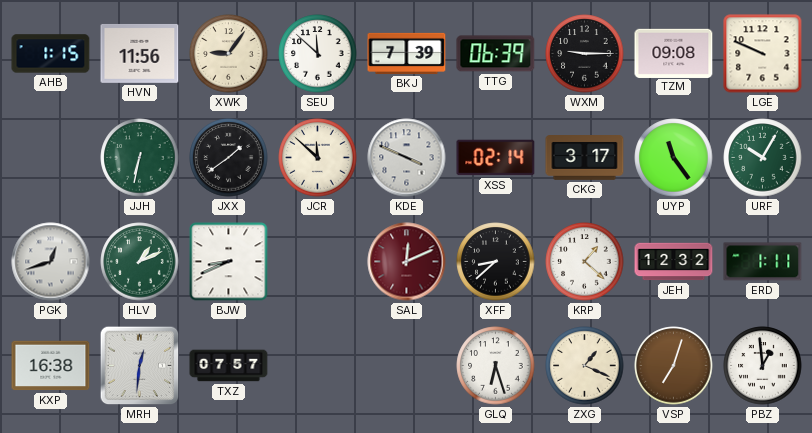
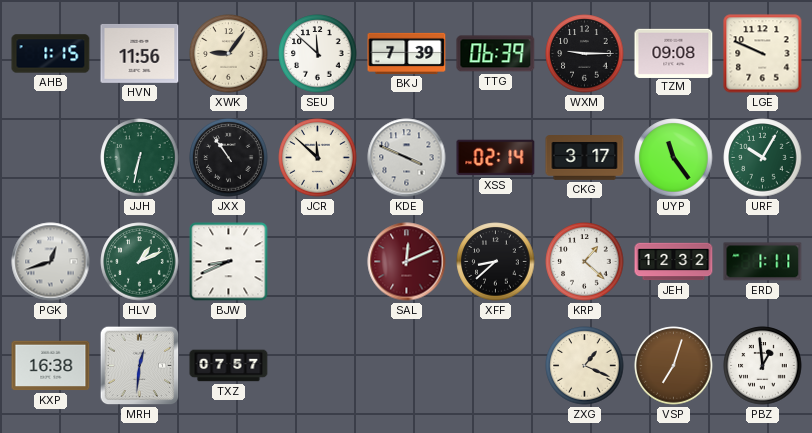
JXX: 1:39 -> 10:54 (229, 158)
GLQ: 6:27 -> none (496, 366)
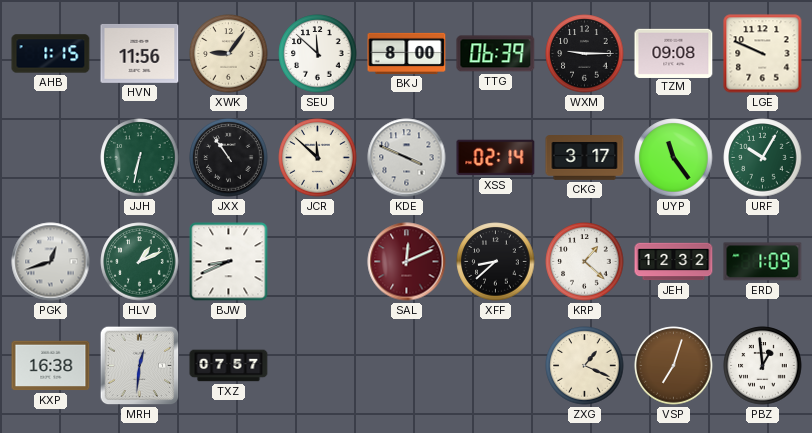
BKJ: 7:39 -> 8:00 (407, 53)
ERD: 1:11 -> 1:09 (763, 262)
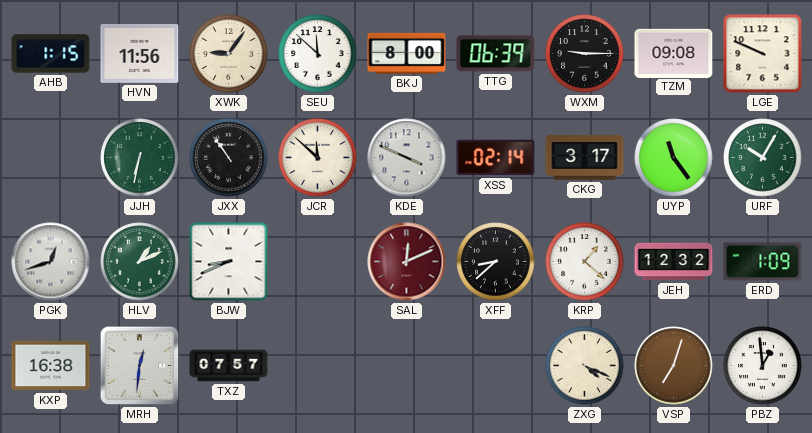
ZXG: 1:19 -> 4:19 (585, 366)
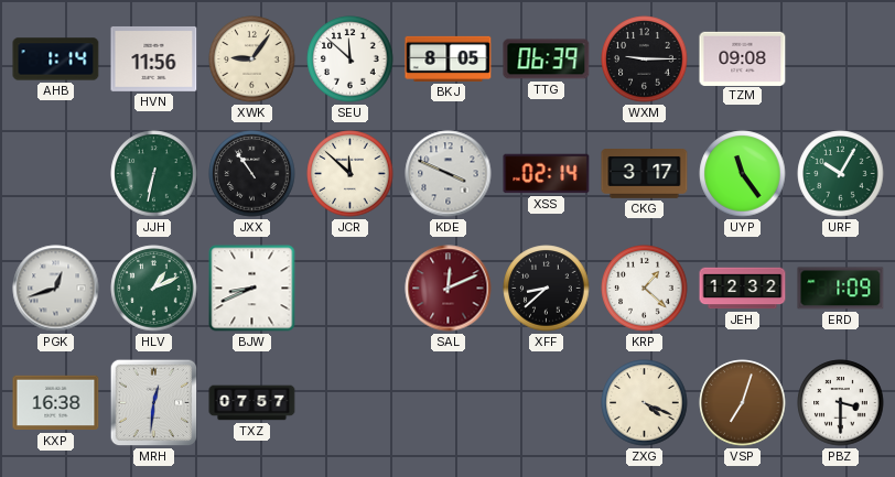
AHB: 1:15 -> 1:14 (56, 59)
BKJ: 8:00 -> 8:05 (449, 58)
LGE: 9:49 -> none (763, 54)
PBZ: 12:59 -> 3:30 (841, 403)
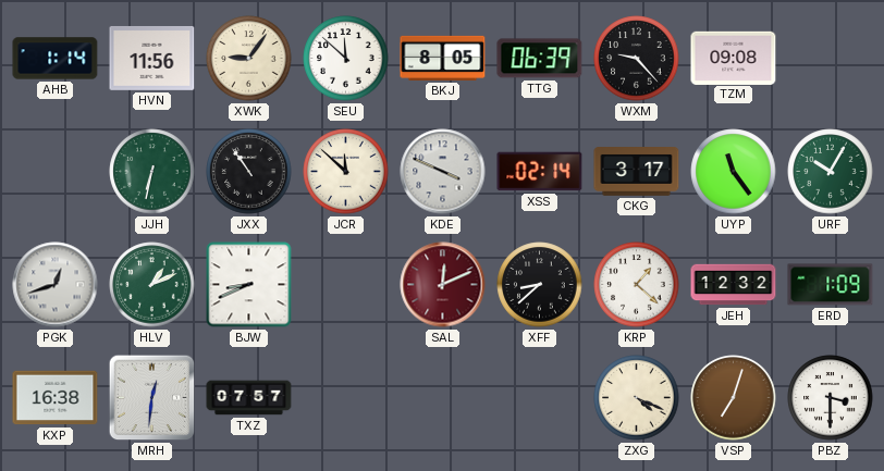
WXM: 9:15 -> 9:23 (637, 59)
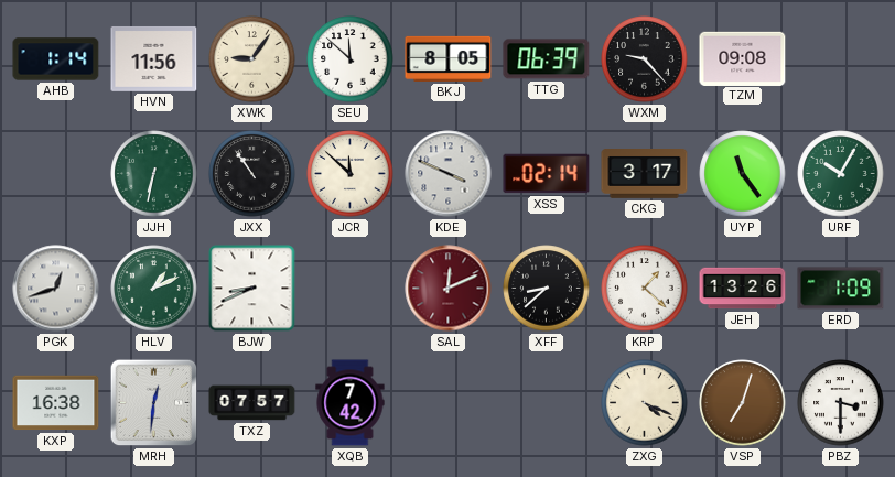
JEH: 12:32 -> 13:26 (743, 289)
XQB: none -> 7:42 (351, 403)
